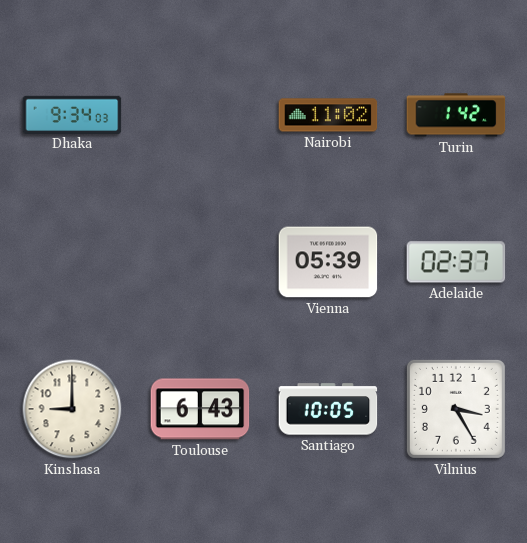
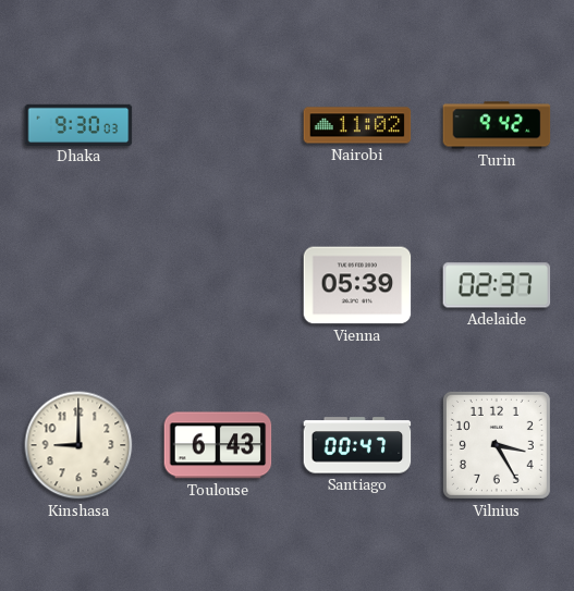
Dhaka: 9:34 -> 9:30 (78, 124)
Turin: 1:42 -> 9:42 (497, 125)
Santiago: 10:05 -> 00:47 (357, 445)
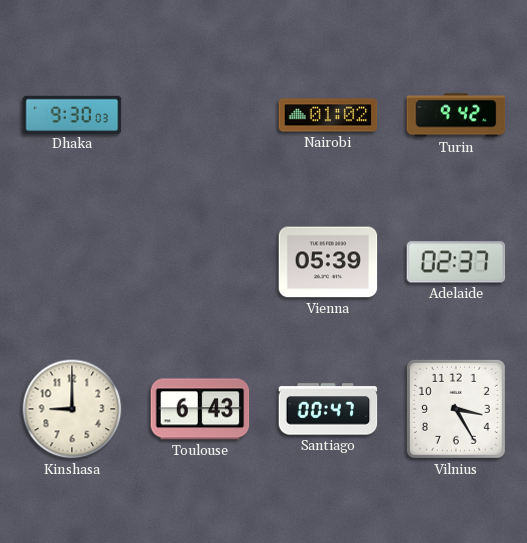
Nairobi: 11:02 -> 01:02 (328, 115)
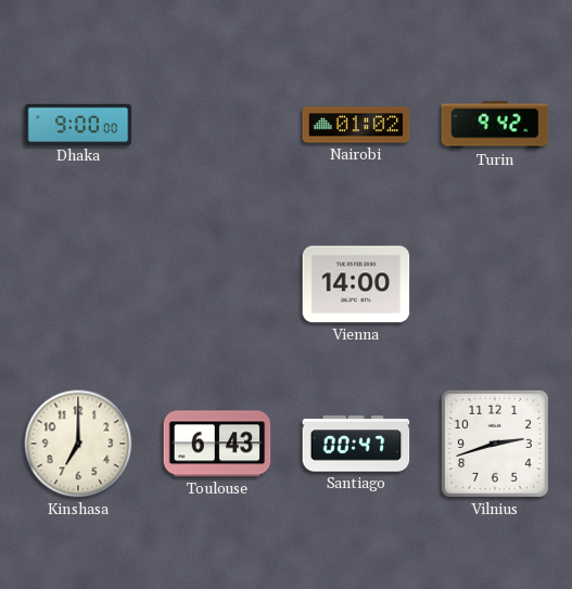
Dhaka: 9:30 -> 9:00 (78, 124)
Vienna: 05:39 -> 14:00 (356, 284)
Adelaide: 02:37 -> none (456, 262)
Kinshasa: 9:00 -> 7:00 (78, 444)
Vilnius: 3:25 -> 2:42 (495, 444)
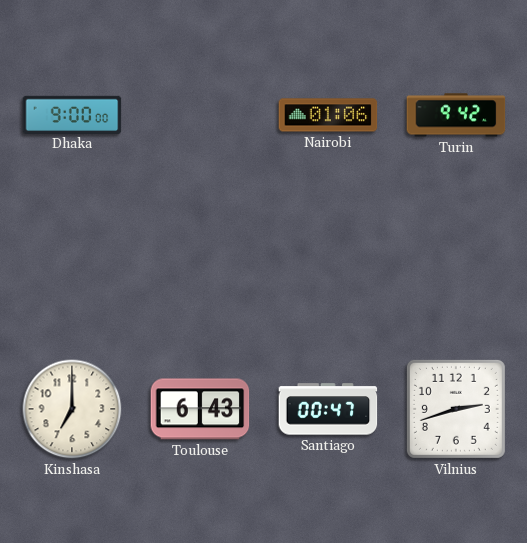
Nairobi: 01:02 -> 01:06 (328, 115)
Vienna: 14:00 -> none (356, 284)
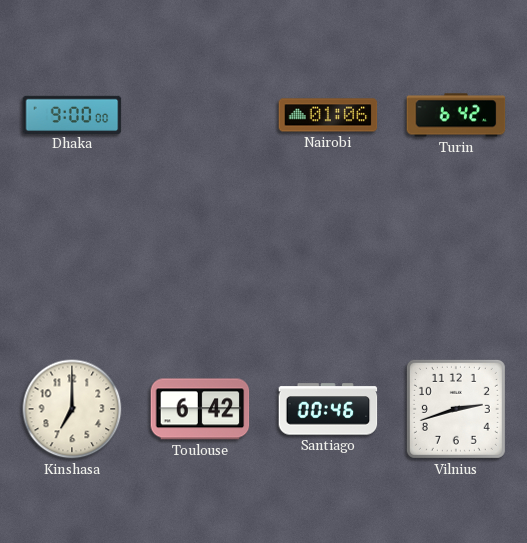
Turin: 9:42 -> 6:42 (456, 115)
Toulouse: 6:43 -> 6:42 (200, 409)
Santiago: 00:47 -> 00:46 (328, 409)
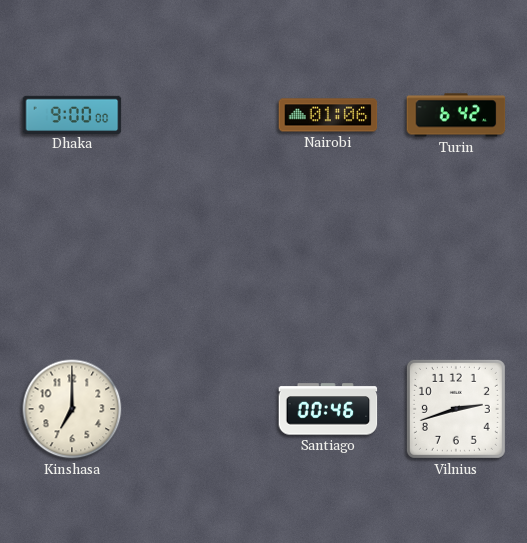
Toulouse: 6:42 -> none (200, 409)
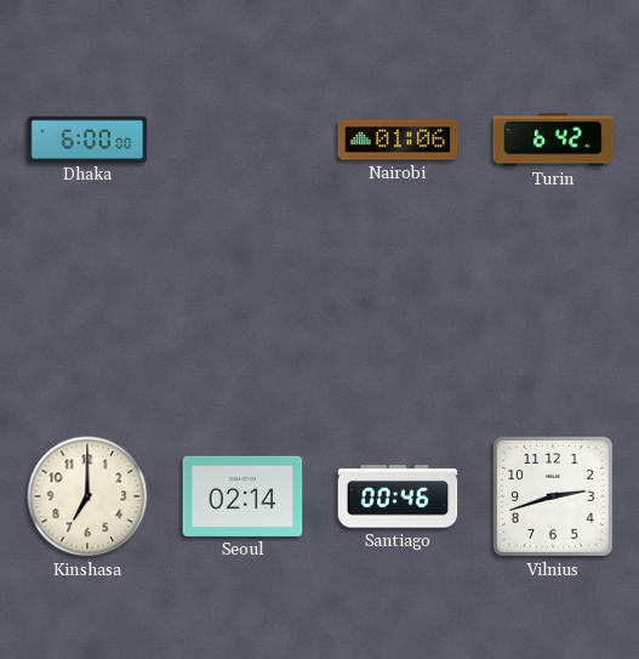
Dhaka: 9:00 -> 6:00 (87, 138)
Seoul: none -> 02:14 (243, 496)
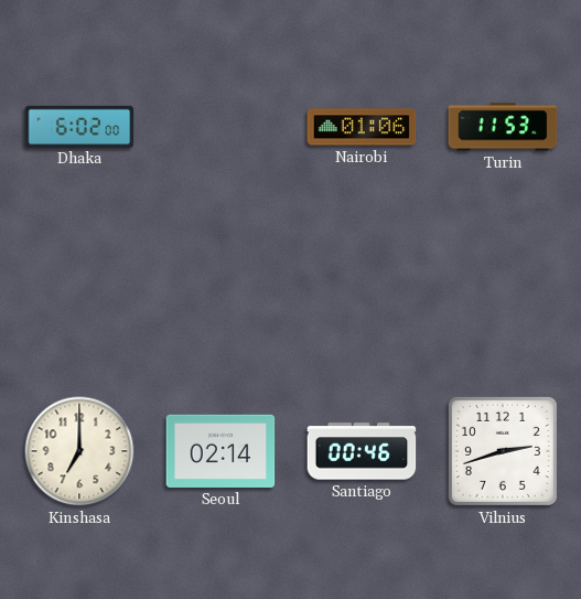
Dhaka: 6:00 -> 6:02 (79, 126)
Turin: 6:42 -> 11:53 (503, 127)
